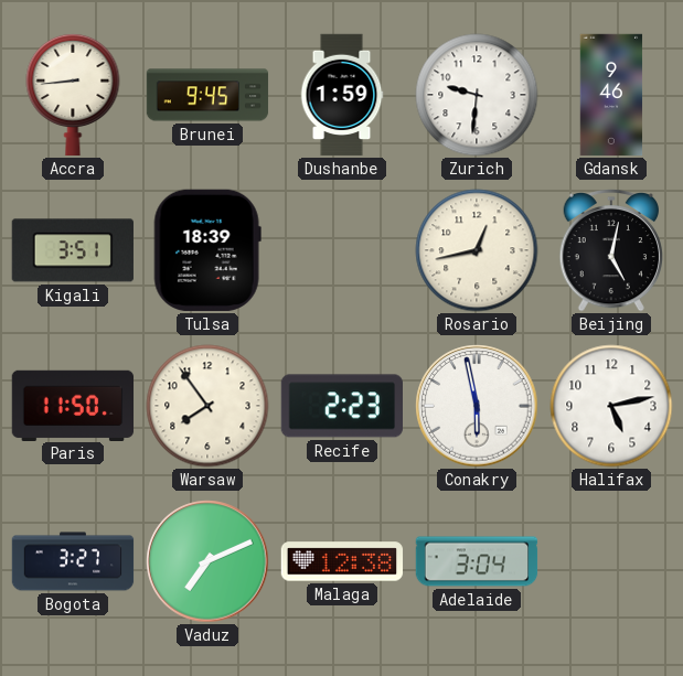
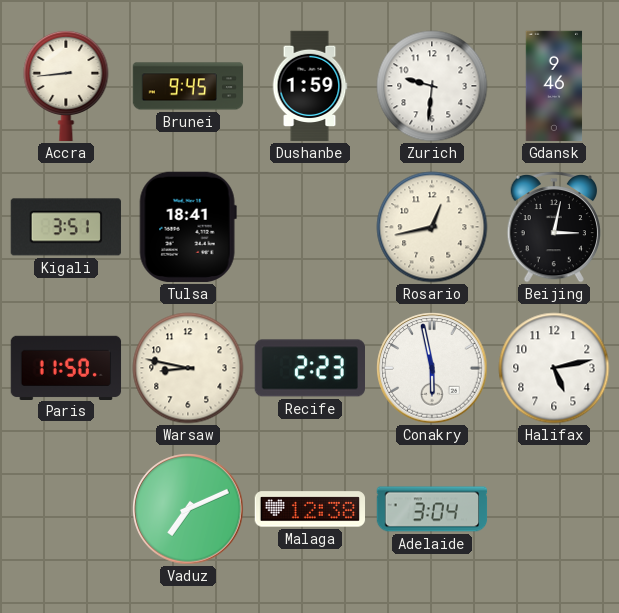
Tulsa: 18:39 -> 18:41 (188, 227)
Beijing: 5:02 -> 3:02 (553, 227)
Warsaw: 7:54 -> 8:47 (188, 368)
Bogota: 3:27 -> none (73, 561)
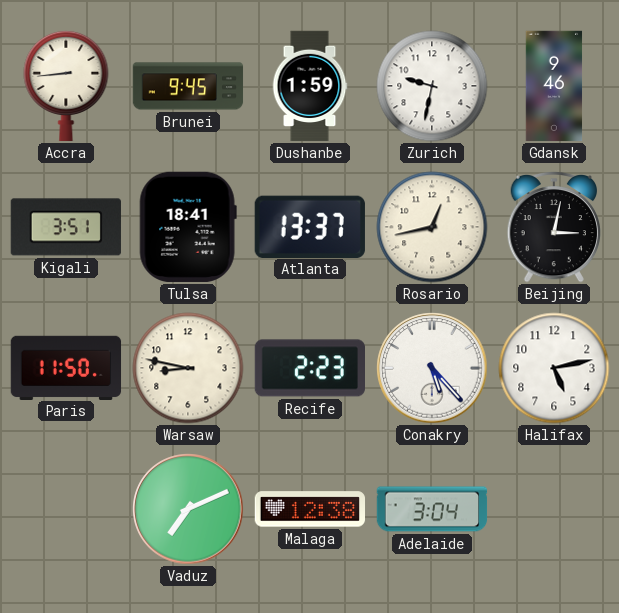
Zurich: 9:31 -> 9:32 (432, 86)
Atlanta: none -> 13:37 (310, 226)
Conakry: 5:58 -> 5:23 (432, 368)
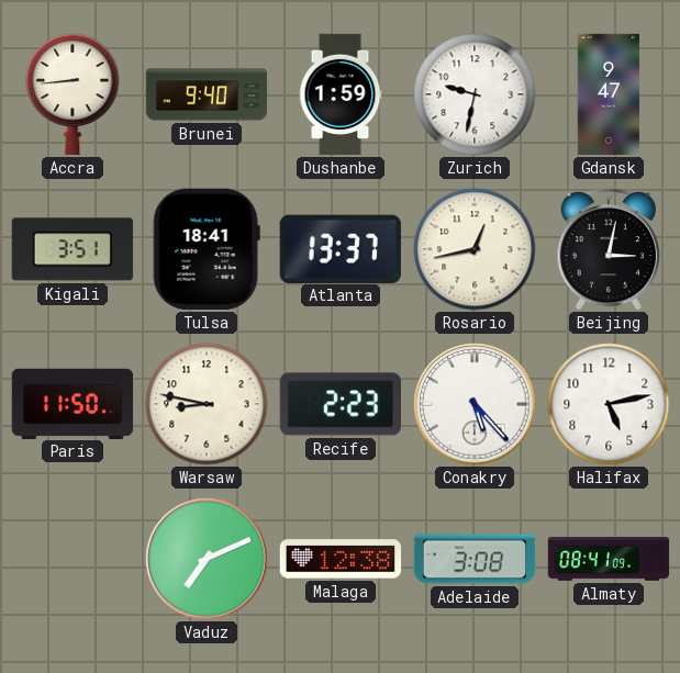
Brunei: 9:45 -> 9:40 (207, 94)
Gdansk: 9:46 -> 9:47 (609, 94)
Adelaide: 3:04 -> 3:08 (475, 559)
Almaty: none -> 08:41 (609, 559)
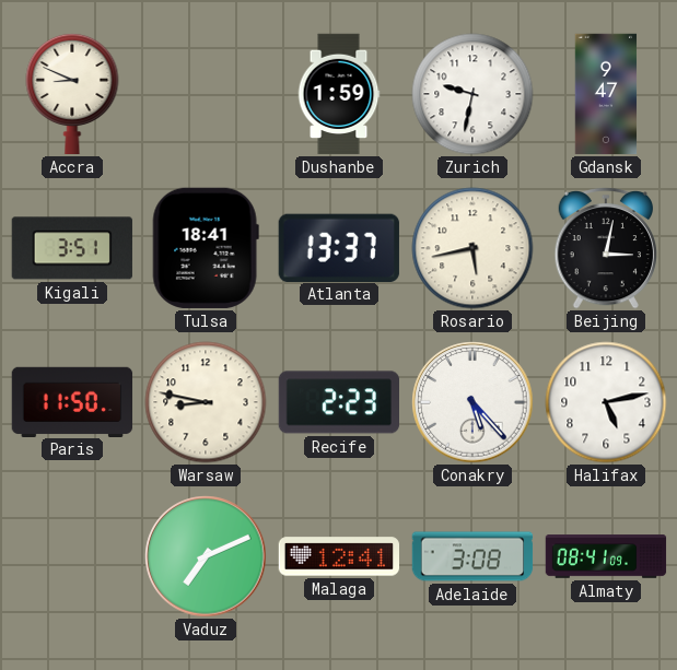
Accra: 8:44 -> 8:49 (72, 94)
Brunei: 9:40 -> none (207, 94)
Rosario: 12:43 -> 5:43 (472, 248)
Malaga: 12:38 -> 12:41 (339, 556)
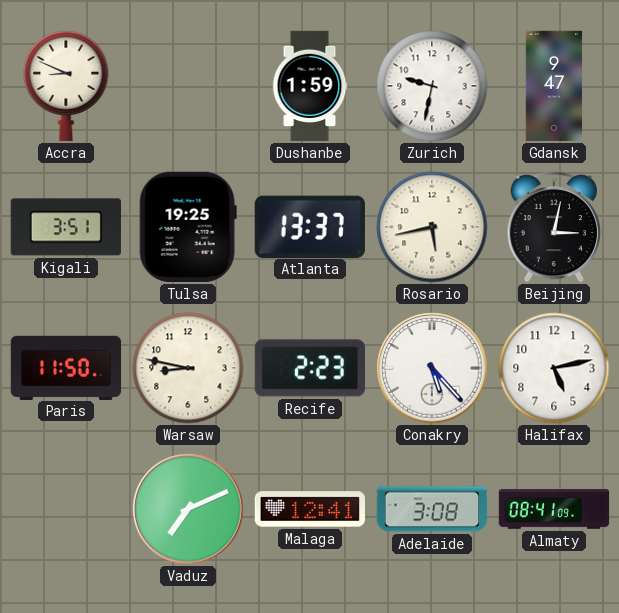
Tulsa: 18:41 -> 19:25 (188, 227)
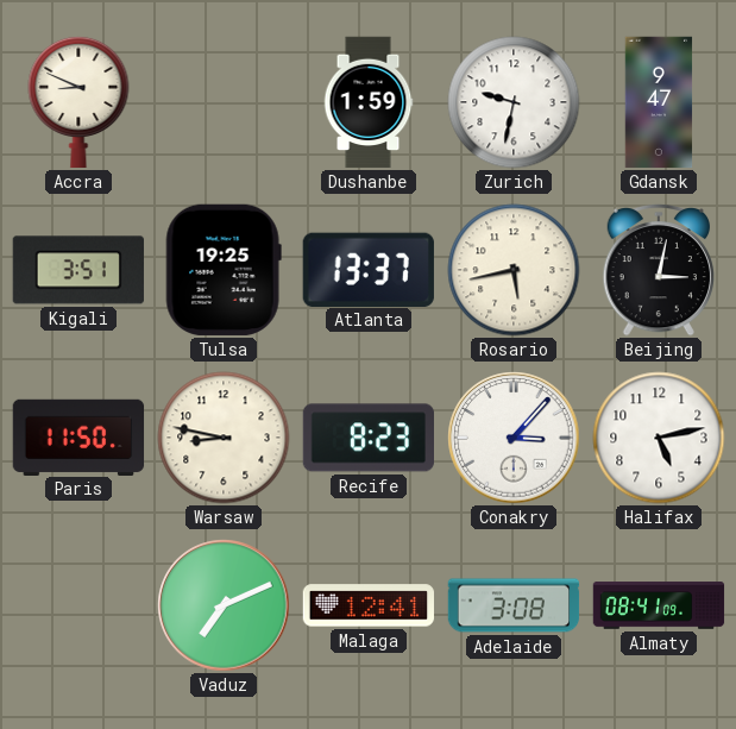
Recife: 2:23 -> 8:23 (367, 438)
Conakry: 5:23 -> 3:07 (514, 438)
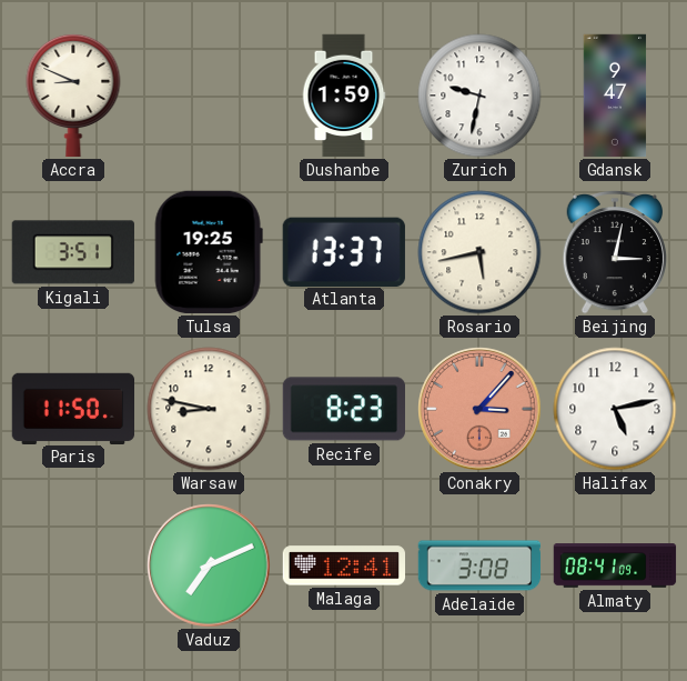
Conakry dial: white -> salmon (479, 409)
